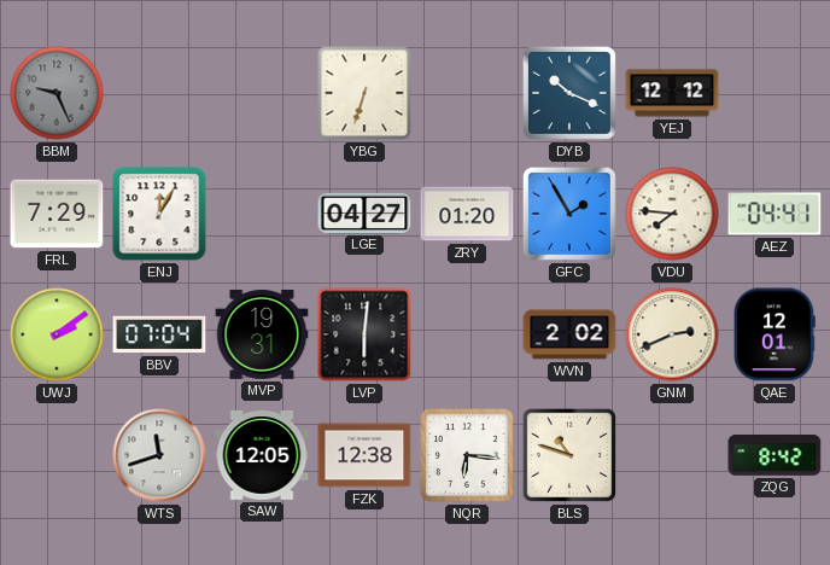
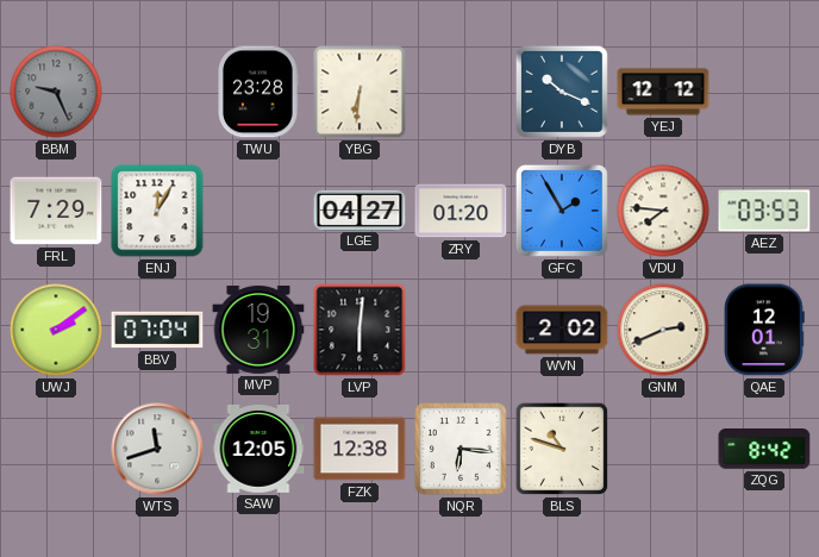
TWU: none -> 23:28 (258, 92)
YBG: 6:33 -> 6:31 (360, 92)
AEZ: 04:41 -> 03:53 (764, 211)
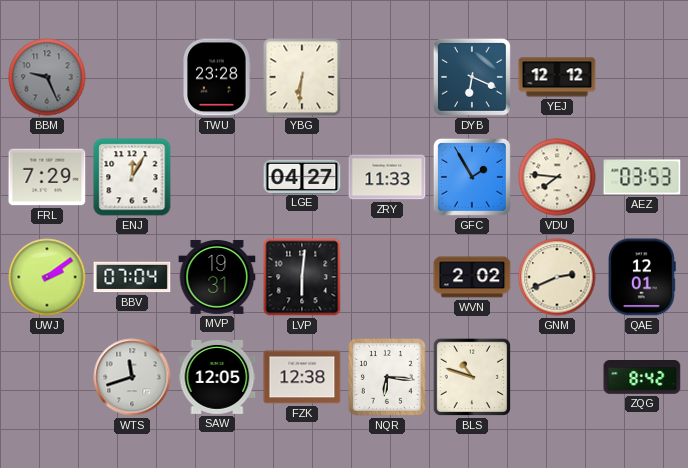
DYB: 10:19 -> 6:19 (472, 77)
ZRY: 01:20 -> 11:33 (387, 177)
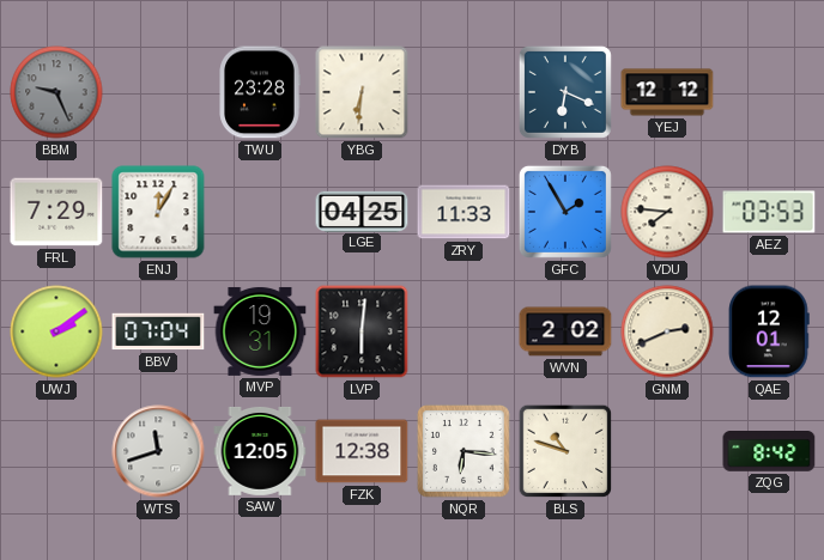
LGE: 04:27 -> 04:25 (362, 211)
